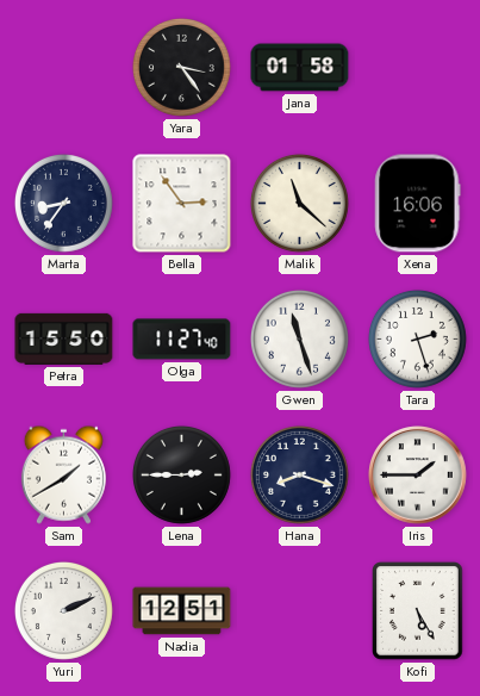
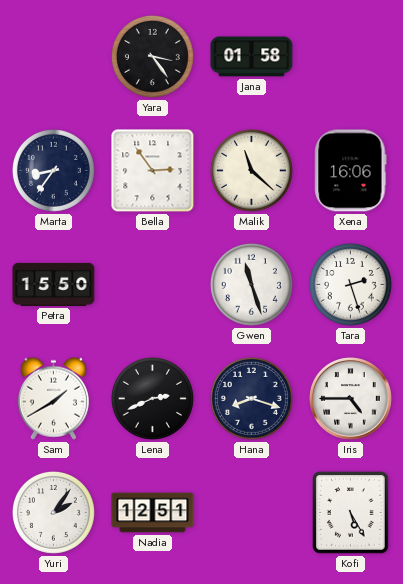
Olga: 11:27 -> none (182, 340)
Lena: 2:45 -> 2:41 (152, 398)
Iris: 1:45 -> 4:45 (351, 399)
Yuri: 2:11 -> 2:06 (53, 512)
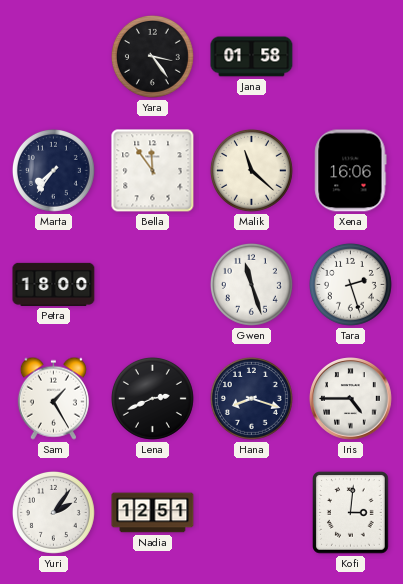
Marta: 8:36 -> 7:36 (53, 170)
Bella: 2:54 -> 11:54 (153, 171)
Petra: 15:50 -> 18:00 (54, 284)
Sam: 1:40 -> 1:25 (53, 398)
Kofi: 5:25 -> 3:01 (351, 513)
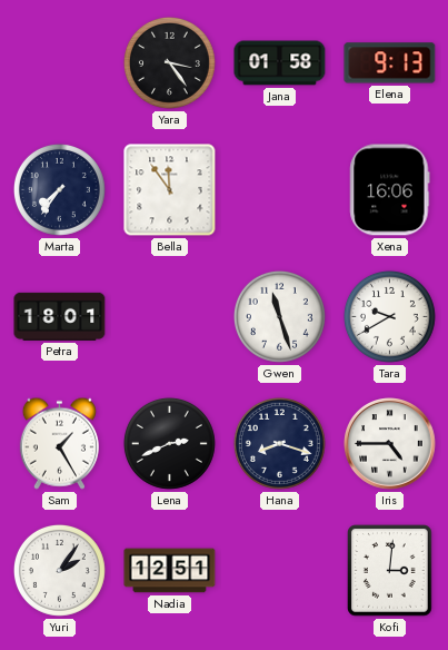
Elena: none -> 9:13 (390, 63)
Malik: 11:22 -> none (251, 170)
Petra: 18:00 -> 18:01 (60, 316)
Tara: 2:27 -> 9:40 (389, 316)
